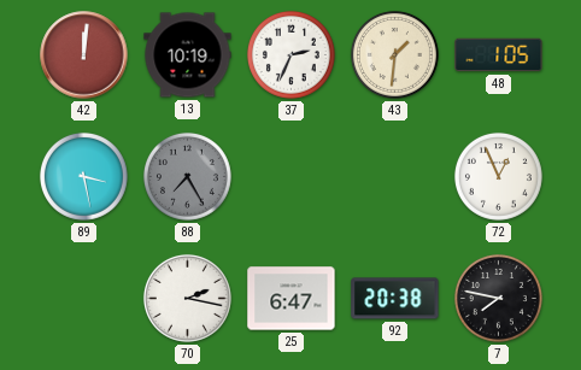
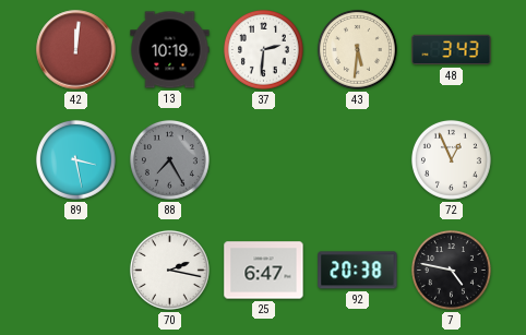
37: 2:34 -> 2:31 (263, 49)
43: 1:31 -> 5:31 (357, 49)
48: 1:05 -> 3:43 (452, 50)
7: 7:47 -> 4:47 (451, 270)
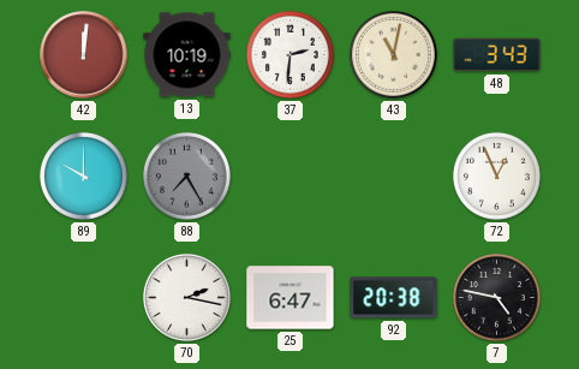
43: 5:31 -> 11:02 (393, 54)
89: 3:28 -> 10:00 (83, 175)
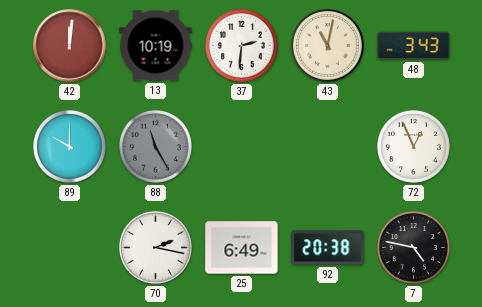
88: 7:25 -> 11:25 (155, 146)
25: 6:47 -> 6:49 (242, 248)
